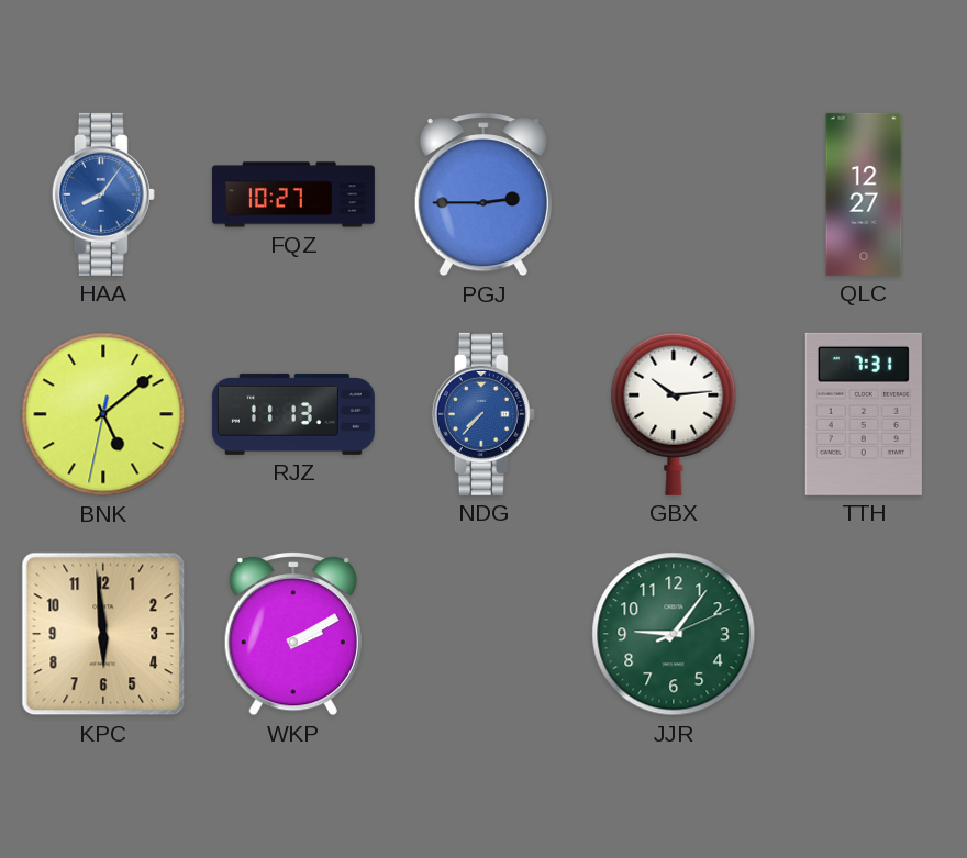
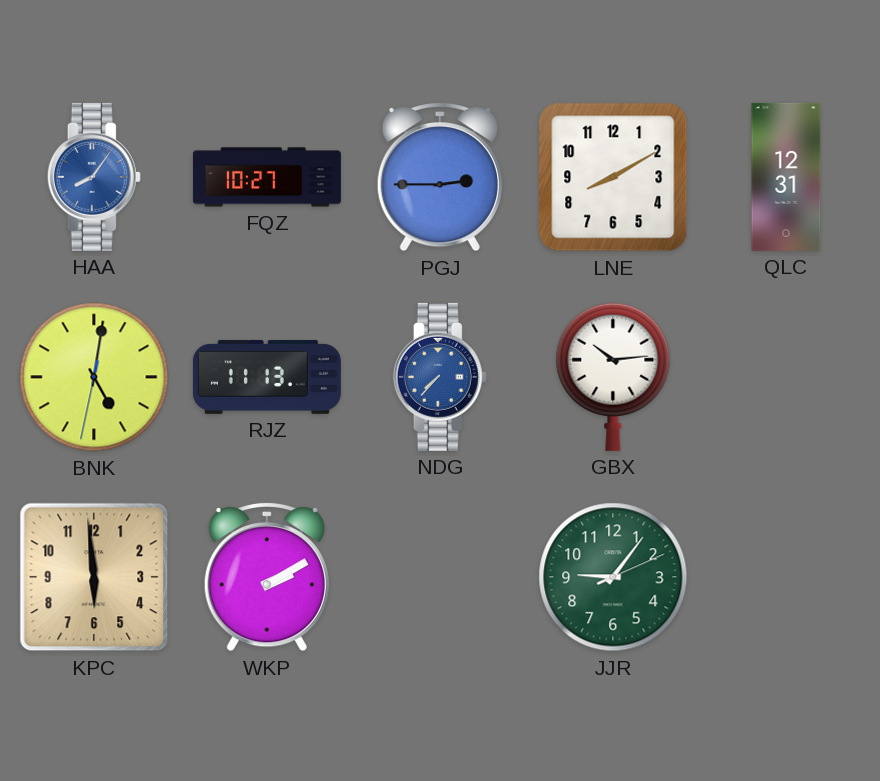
LNE: none -> 8:10 (613, 177)
QLC: 12:27 -> 12:31 (786, 177)
BNK: 5:08 -> 5:01 (94, 377)
TTH: 7:31 -> none (864, 414)
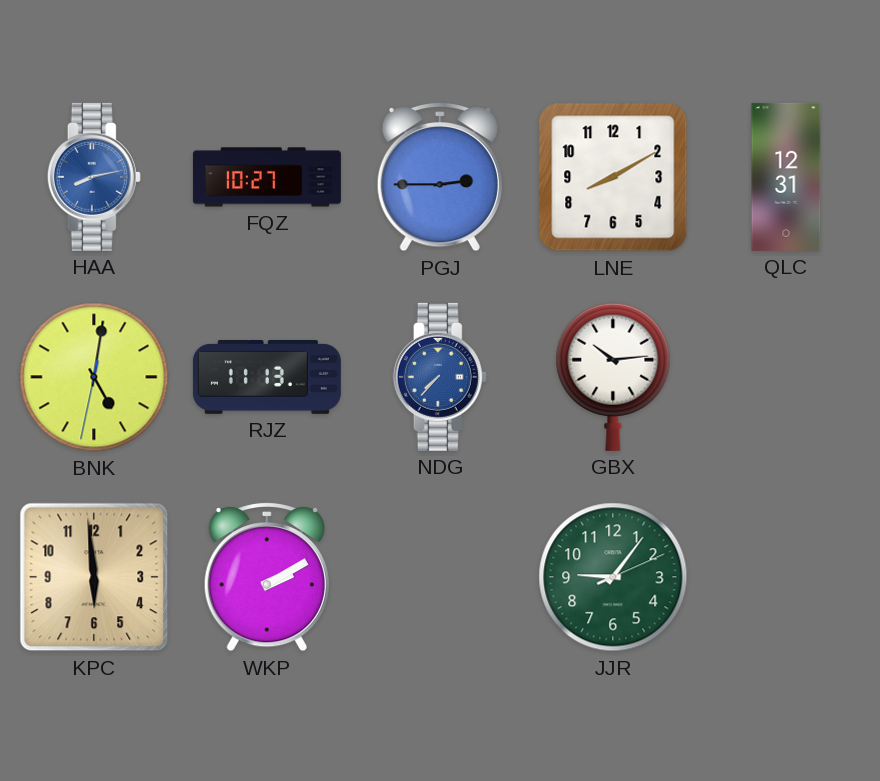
HAA: 8:06 -> 8:13 (94, 177)
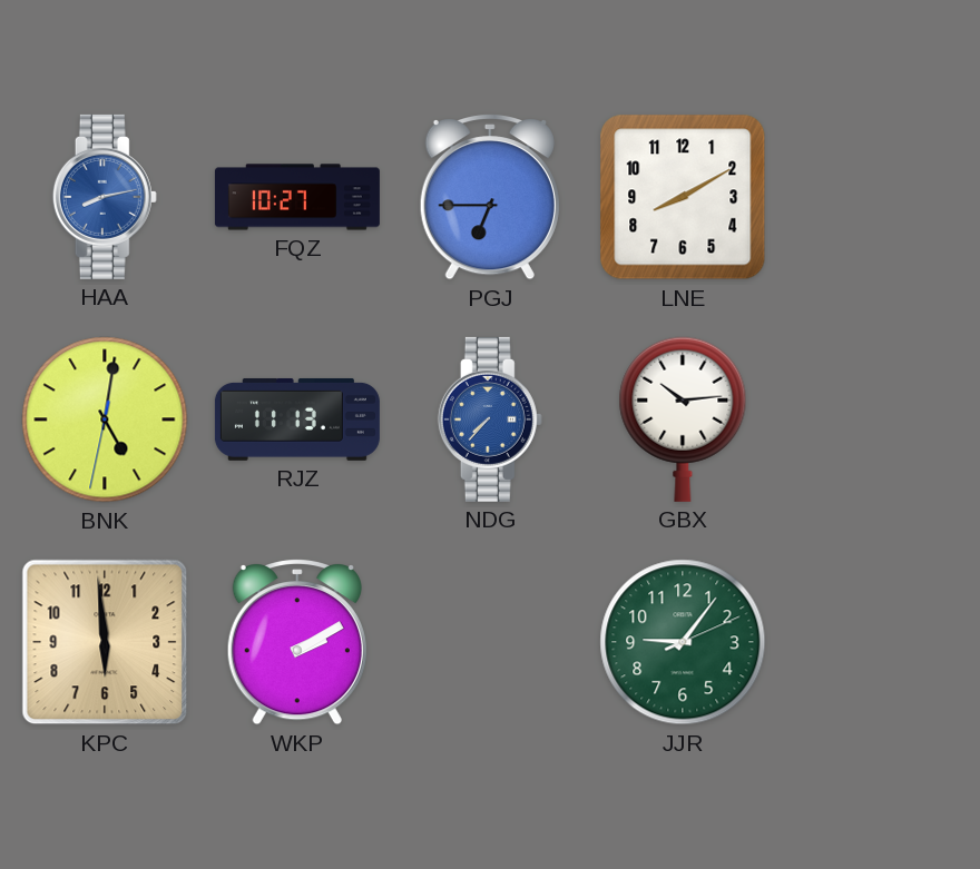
PGJ: 2:45 -> 6:45 (490, 197)
QLC: 12:31 -> none (786, 177)
